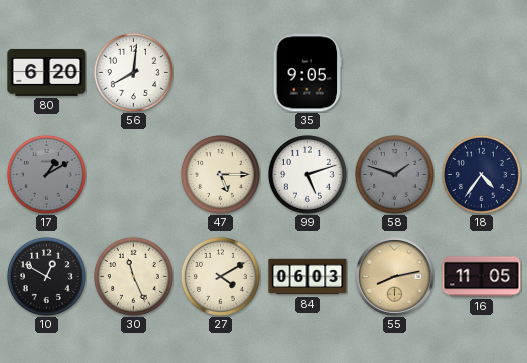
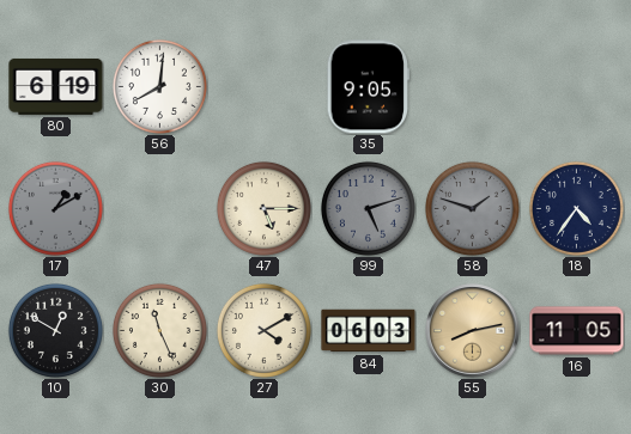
80: 6:20 -> 6:19 (56, 86)
99 dial: white -> grey (368, 208)
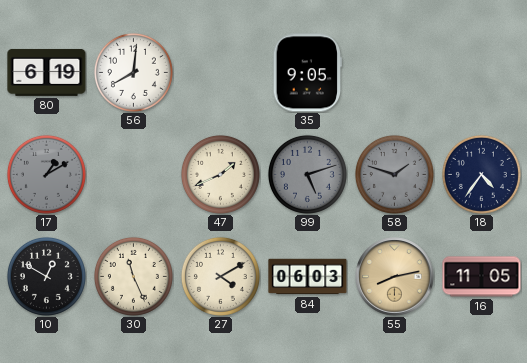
47: 5:15 -> 1:41 (220, 174)
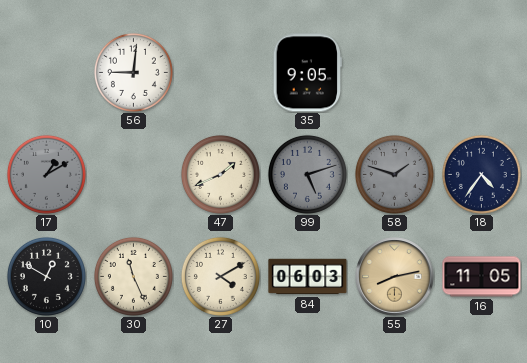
80: 6:19 -> none (47, 72)
56: 8:01 -> 9:01 (133, 72)
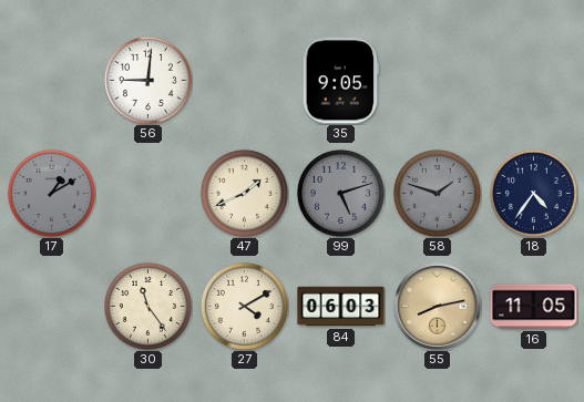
10: 12:50 -> none (46, 276)
30: 11:26 -> 11:24 (147, 306)
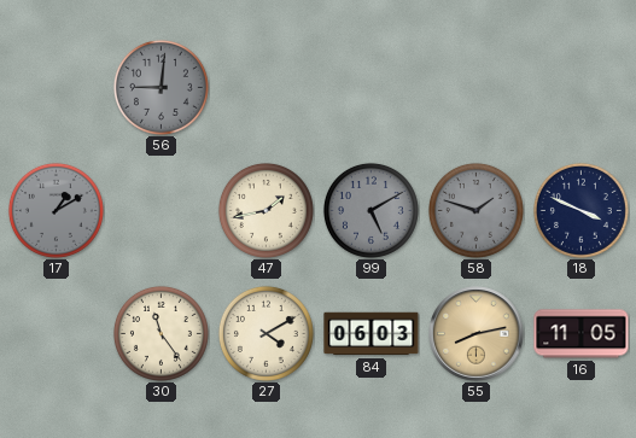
56 dial: white -> grey (161, 87)
35: 9:05 -> none (340, 81)
47: 1:41 -> 1:43 (266, 210)
99: 5:12 -> 5:10 (370, 210)
18: 4:36 -> 3:49 (580, 210)
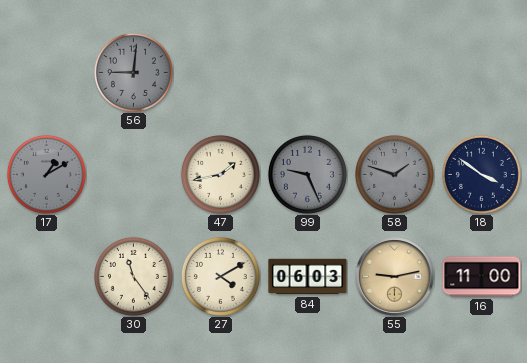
99: 5:10 -> 9:26 (307, 174)
18: 3:49 -> 3:51 (481, 174)
55: 8:13 -> 9:13 (395, 277)
16: 11:05 -> 11:00 (482, 277)
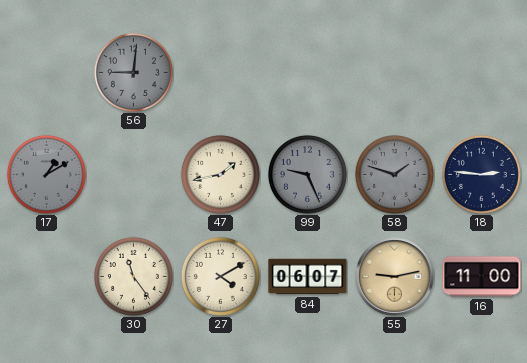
18: 3:51 -> 2:46 (481, 174)
84: 06:03 -> 06:07 (308, 277)
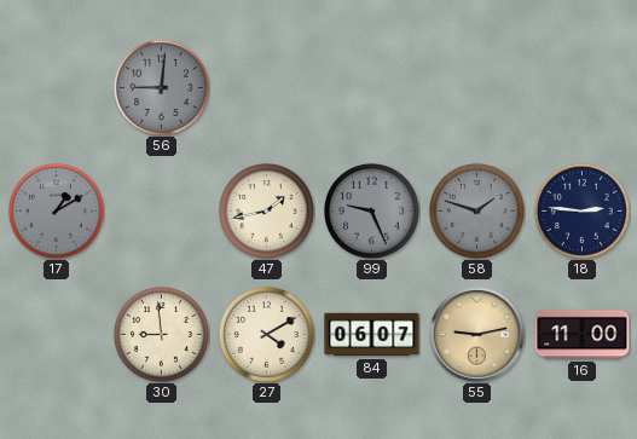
30: 11:24 -> 8:59 (161, 334)
